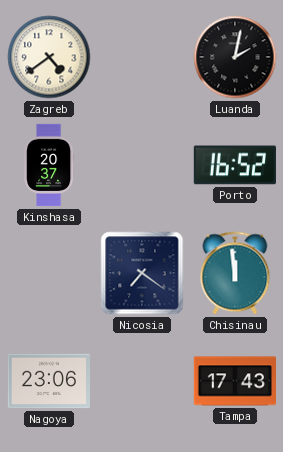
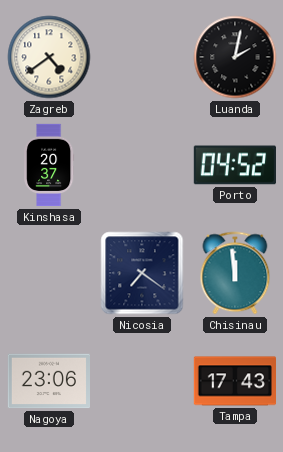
Porto: 16:52 -> 04:52 (234, 165)
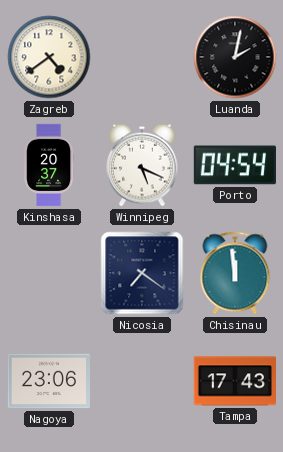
Winnipeg: none -> 5:19 (142, 165)
Porto: 04:52 -> 04:54 (234, 165)
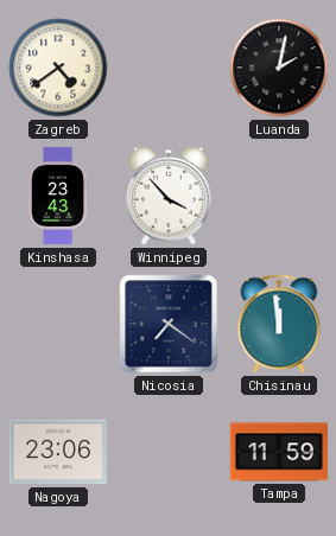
Kinshasa: 20:37 -> 23:43 (59, 196)
Winnipeg: 5:19 -> 3:53 (169, 196)
Porto: 04:54 -> none (234, 165)
Tampa: 17:43 -> 11:59 (278, 452)
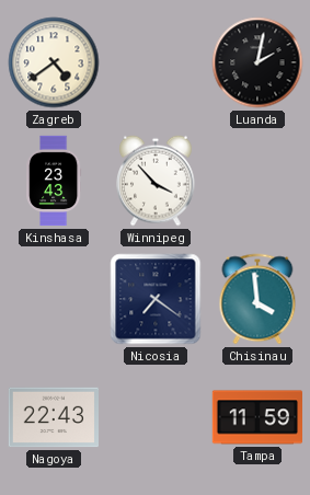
Chisinau: 11:59 -> 3:59 (257, 299)
Nagoya: 23:06 -> 22:43 (53, 417)
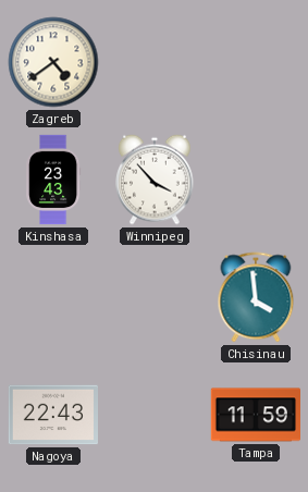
Luanda: 2:02 -> none (257, 62)
Nicosia: 7:21 -> none (156, 299)
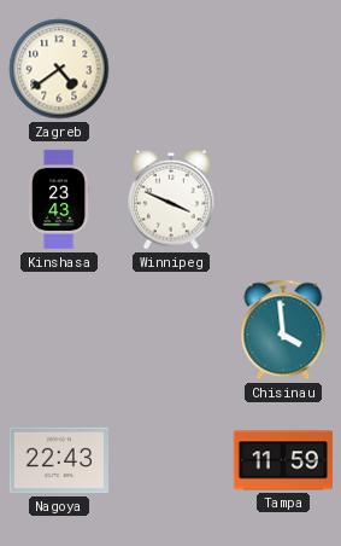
Winnipeg: 3:53 -> 3:49 (171, 199)
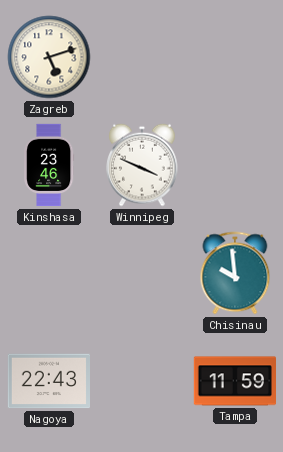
Zagreb: 4:39 -> 5:12 (49, 57)
Kinshasa: 23:43 -> 23:46 (50, 165)
Chisinau: 3:59 -> 9:59 (235, 273)
